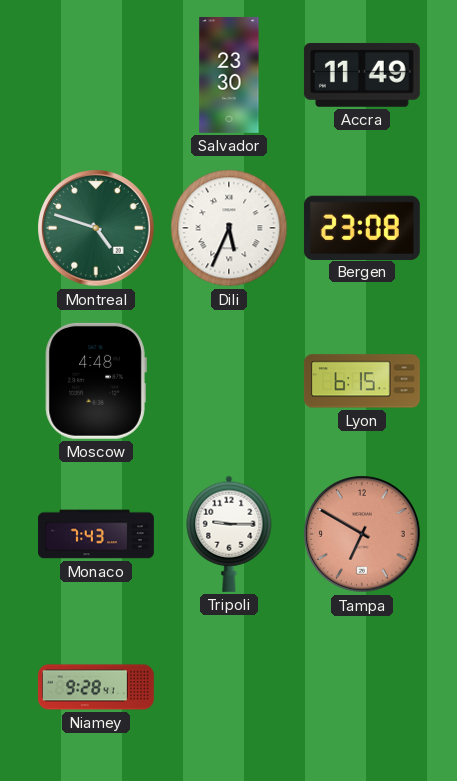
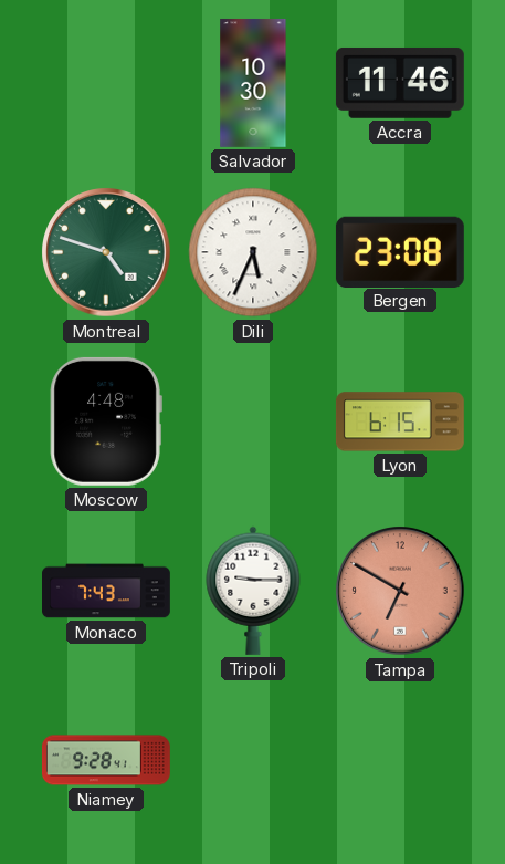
Salvador: 23:30 -> 10:30 (253, 83)
Accra: 11:49 -> 11:46 (400, 83)
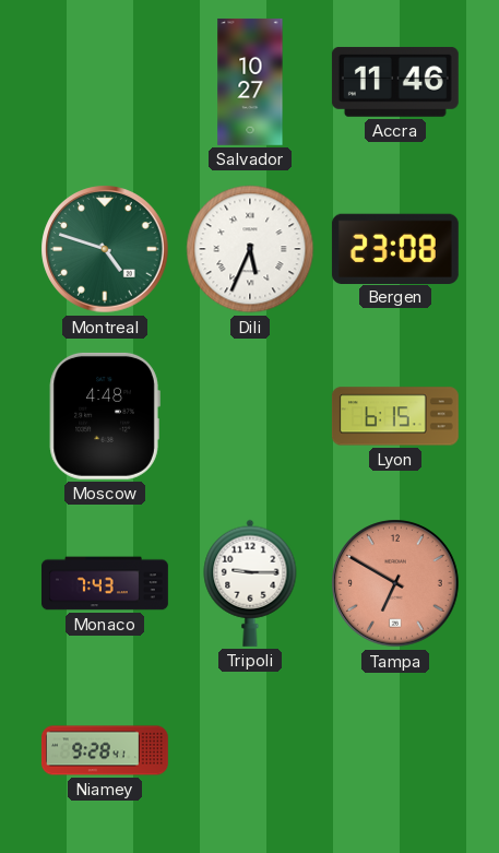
Salvador: 10:30 -> 10:27 (250, 82)
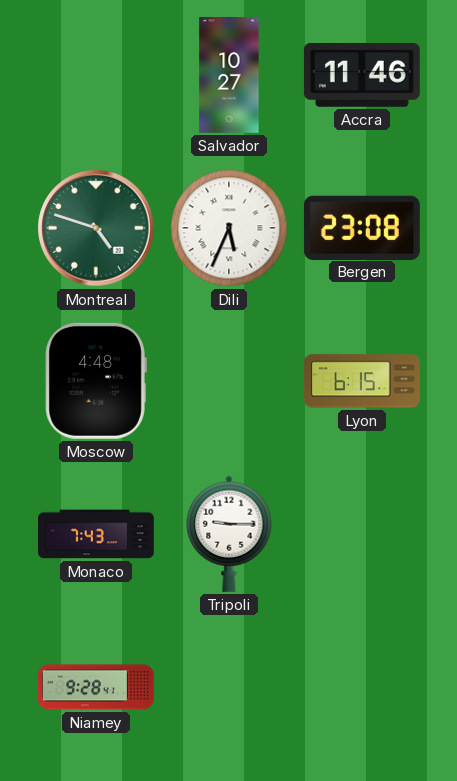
Tampa: 6:50 -> none (395, 583)
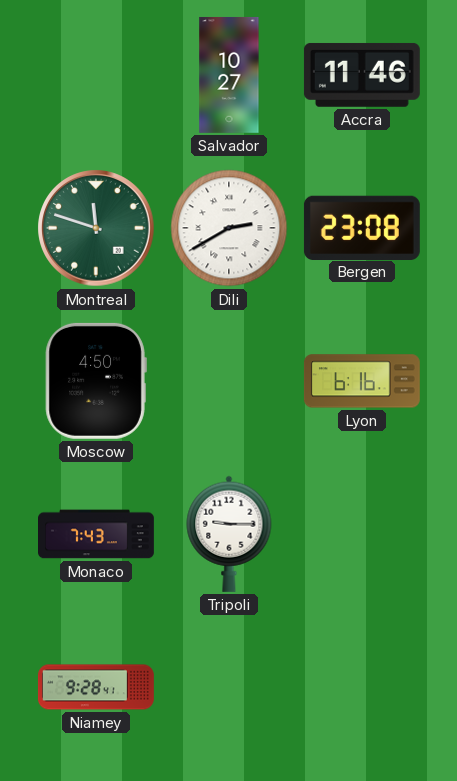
Montreal: 4:48 -> 11:48 (96, 228)
Dili: 5:34 -> 2:40 (229, 228)
Moscow: 4:48 -> 4:50 (96, 381)
Lyon: 6:15 -> 6:16 (362, 381)
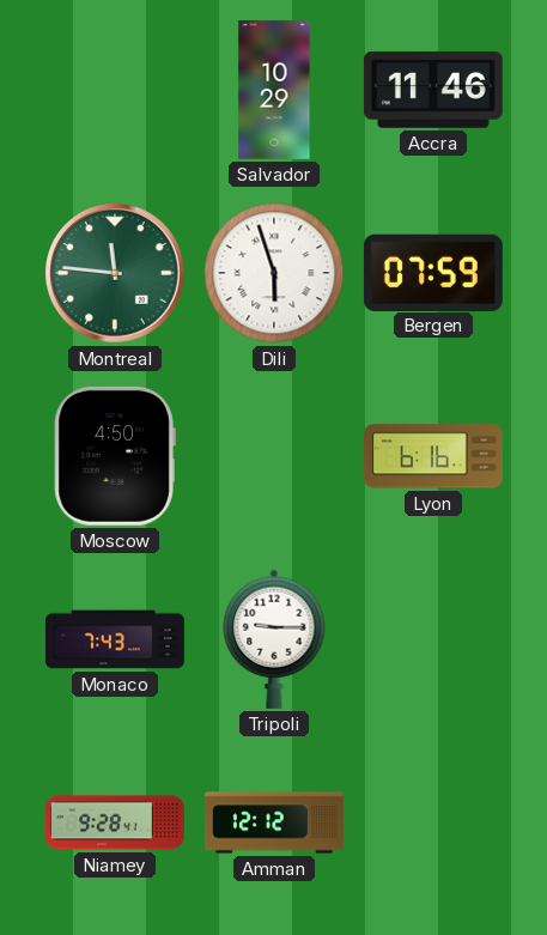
Salvador: 10:27 -> 10:29 (274, 90)
Montreal: 11:48 -> 11:46 (115, 273)
Dili: 2:40 -> 5:57 (274, 273)
Bergen: 23:08 -> 07:59 (433, 272)
Amman: none -> 12:12 (274, 822)
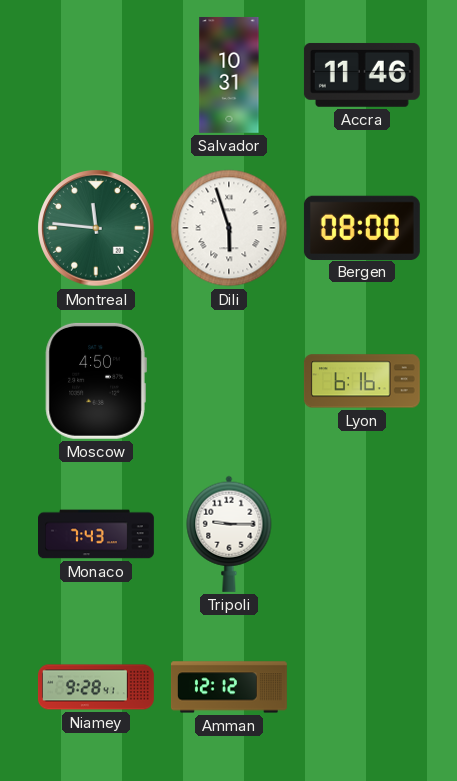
Salvador: 10:29 -> 10:31 (229, 75)
Bergen: 07:59 -> 08:00 (362, 227)
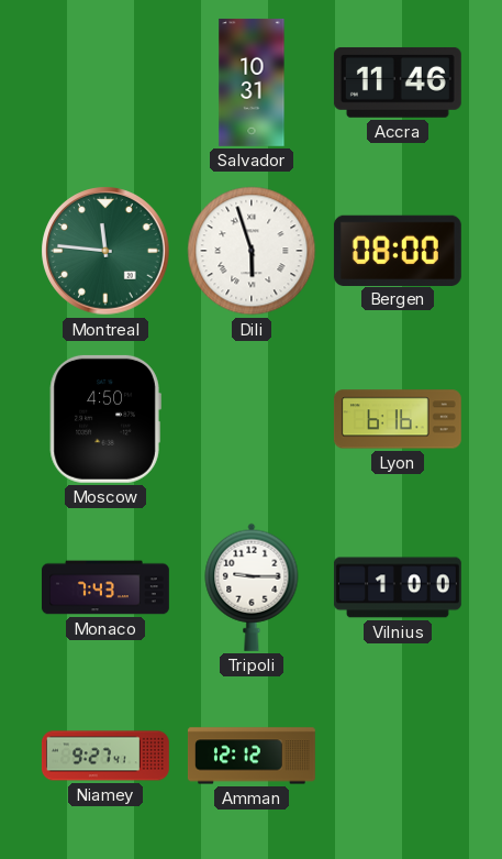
Vilnius: none -> 1:00 (398, 587)
Niamey: 9:28 -> 9:27 (105, 756)
